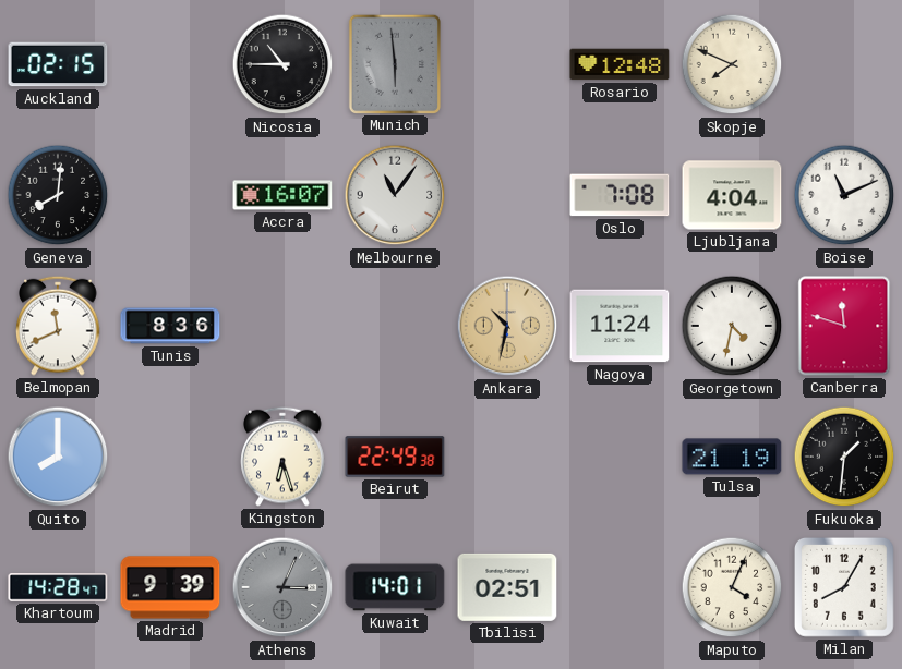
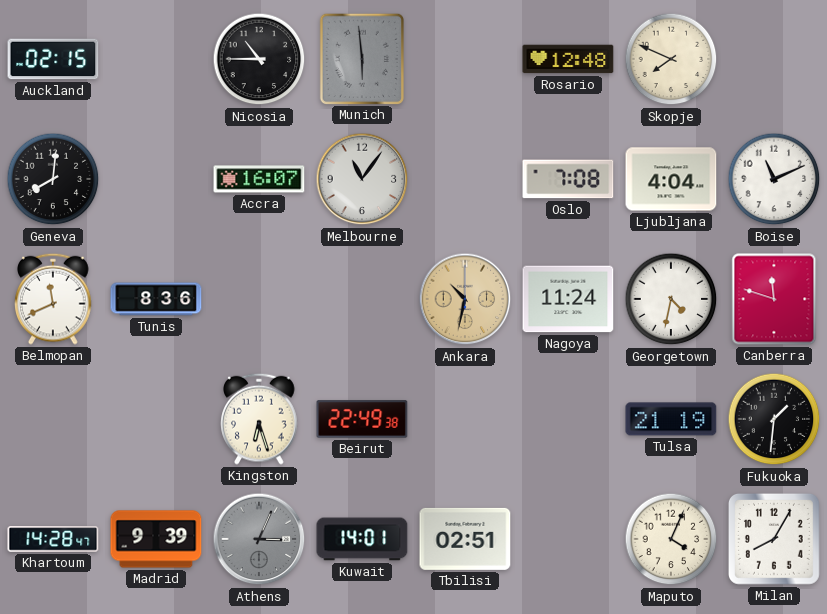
Quito: 8:00 -> none (58, 457)
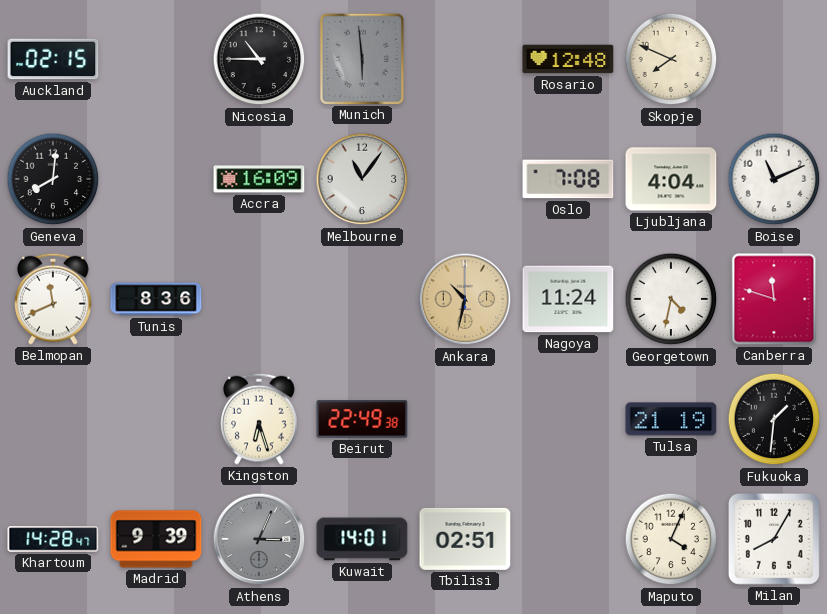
Accra: 16:07 -> 16:09 (259, 179)
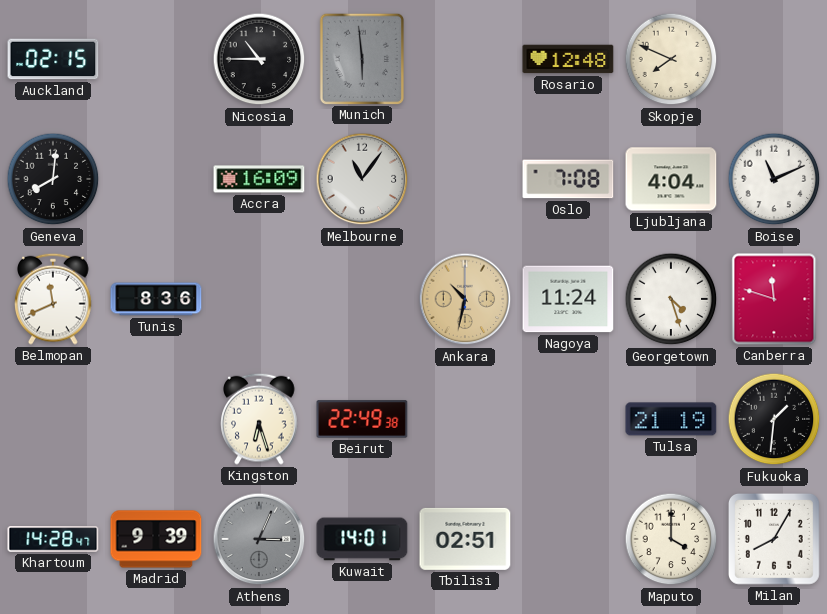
Georgetown: 4:32 -> 4:27 (671, 299)
Maputo: 4:04 -> 4:00 (671, 539)
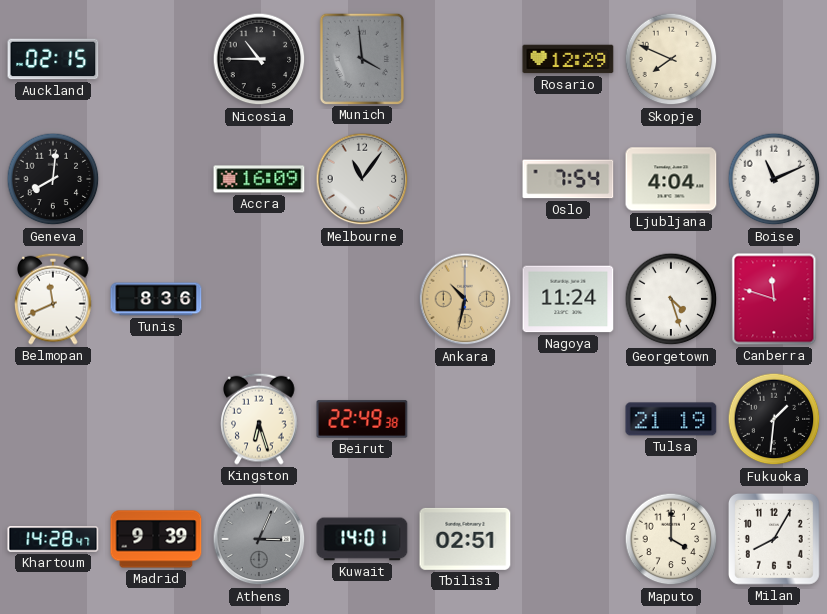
Munich: 5:59 -> 3:59 (362, 58)
Rosario: 12:48 -> 12:29 (568, 59)
Oslo: 7:08 -> 7:54 (568, 179)
